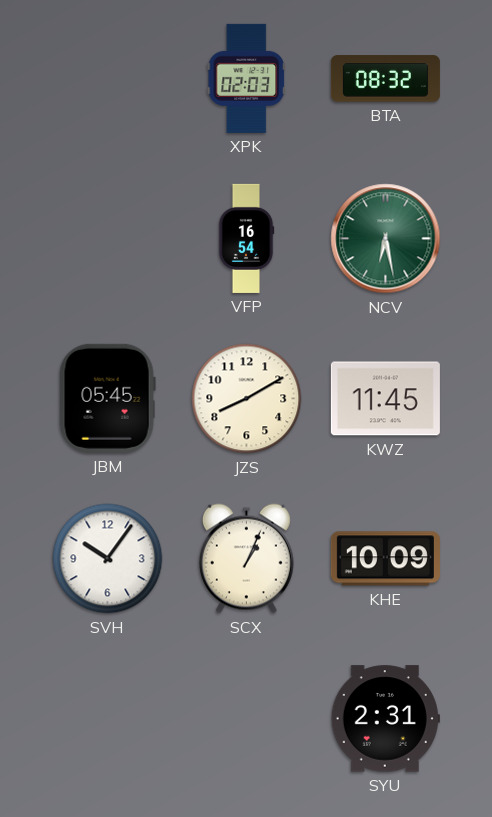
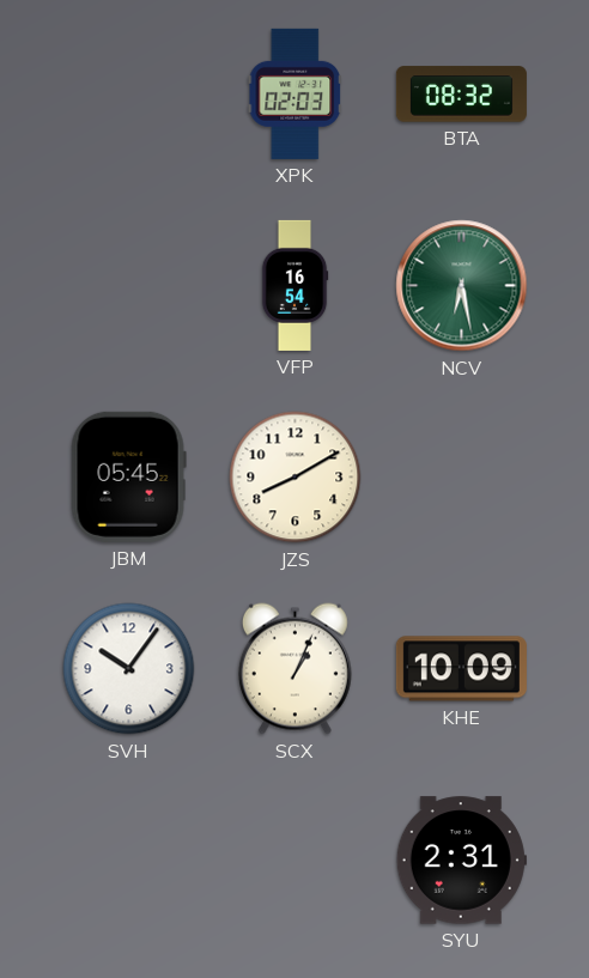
KWZ: 11:45 -> none (385, 399)
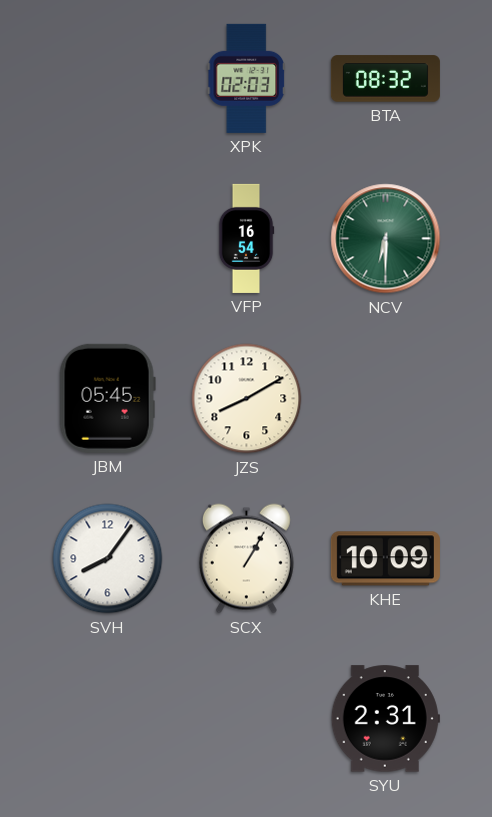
NCV: 6:28 -> 6:30 (386, 239)
SVH: 10:06 -> 8:06 (108, 559)
SCX: 1:04 -> 1:05 (246, 559)
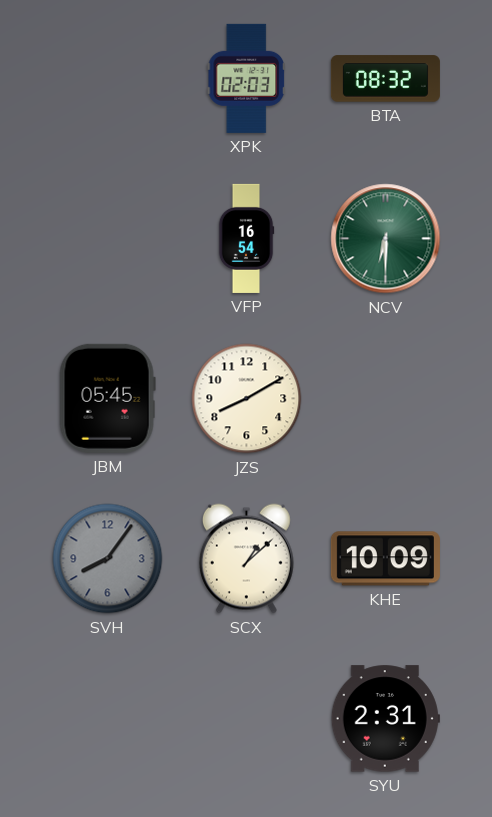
SVH dial: white -> grey (108, 559)
SCX: 1:05 -> 1:08 (246, 559)
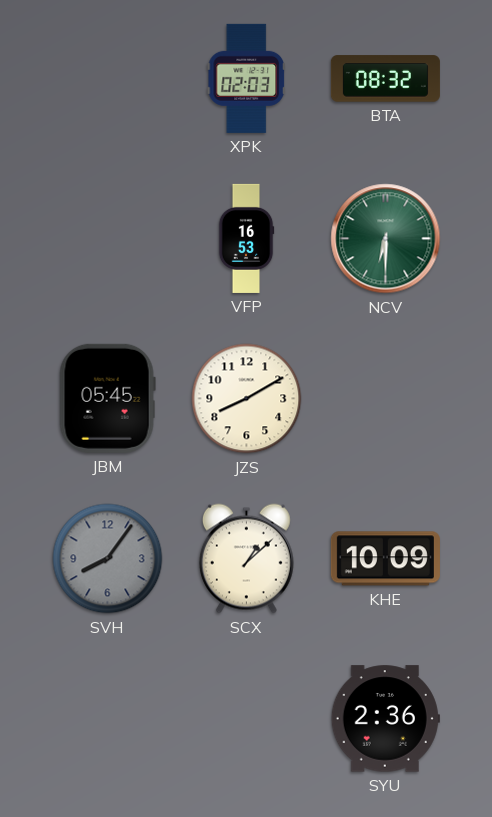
VFP: 16:54 -> 16:53 (246, 238)
SYU: 2:31 -> 2:36 (385, 719)
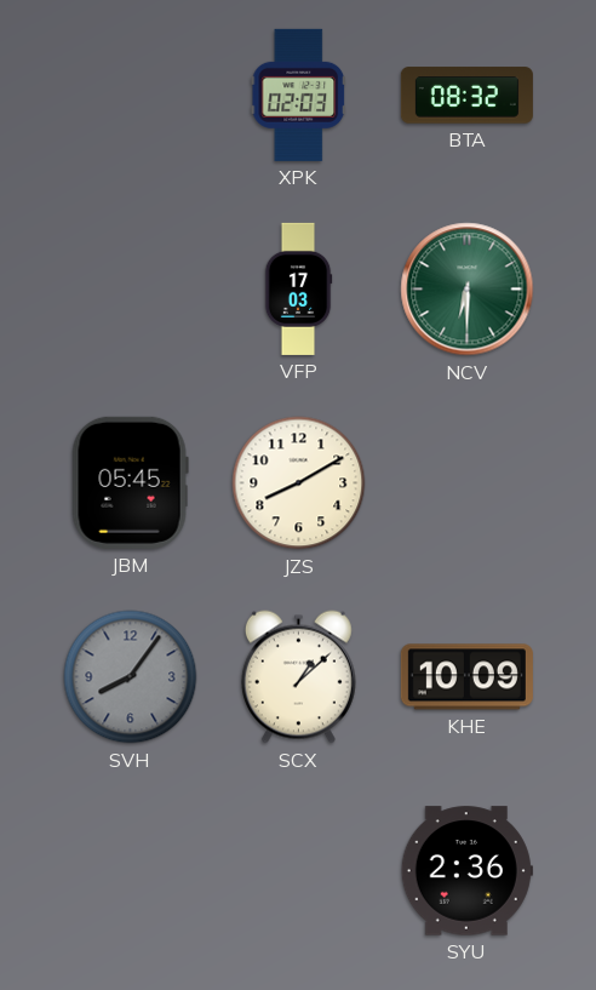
VFP: 16:53 -> 17:03 (298, 288)
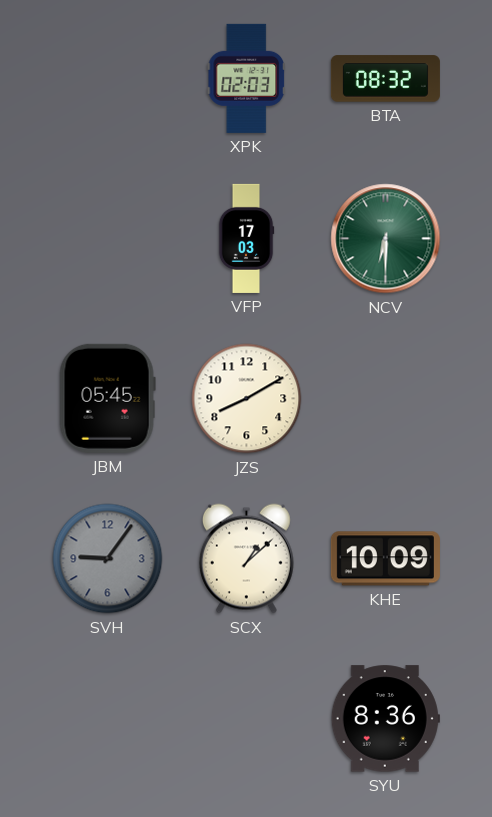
SVH: 8:06 -> 9:06 (108, 559)
SYU: 2:36 -> 8:36 (385, 719)
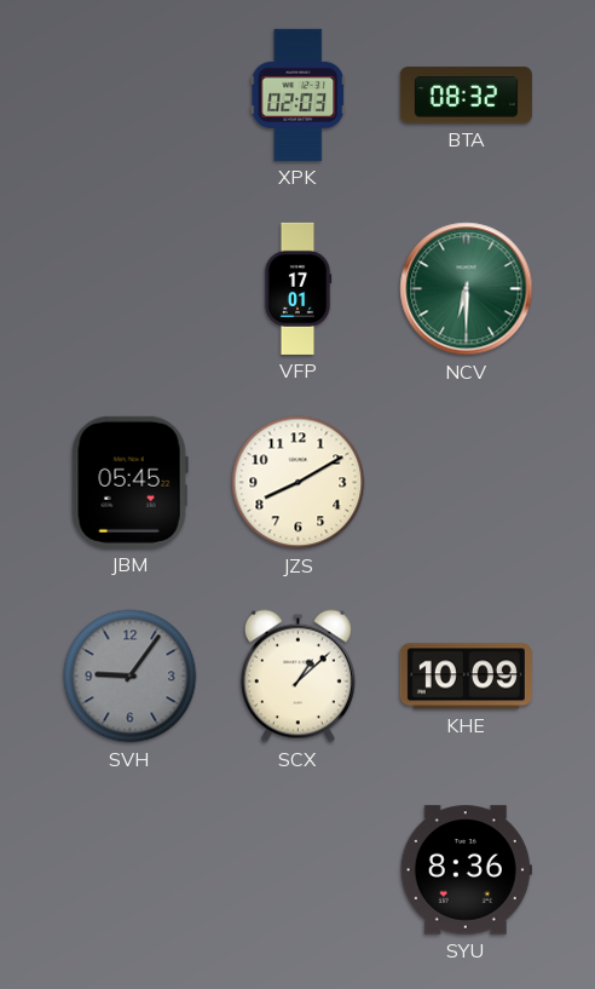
VFP: 17:03 -> 17:01 (297, 288)
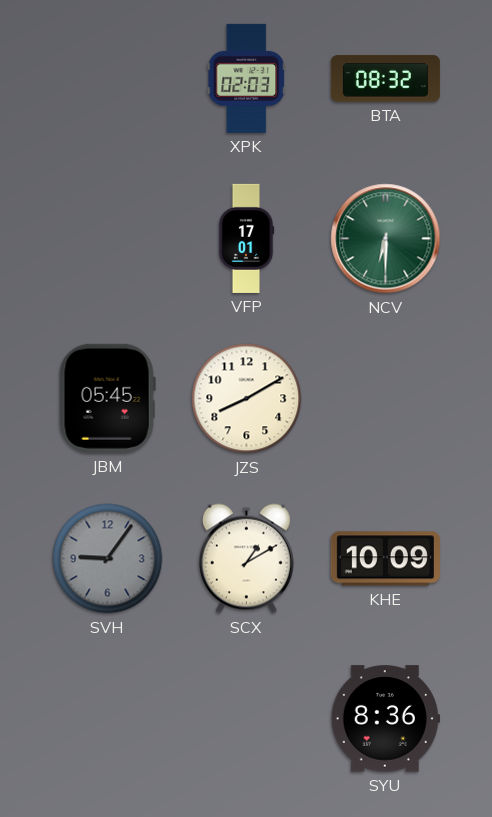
SCX: 1:08 -> 1:10 (246, 559)
